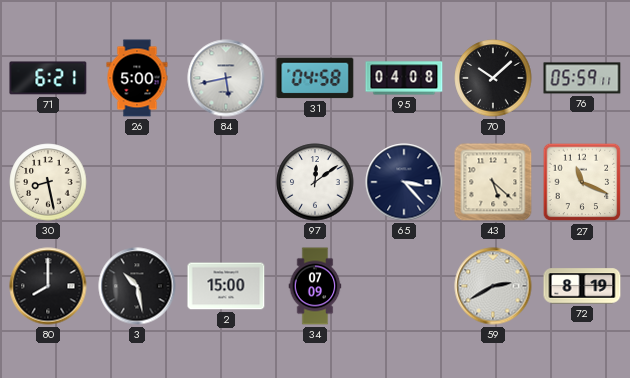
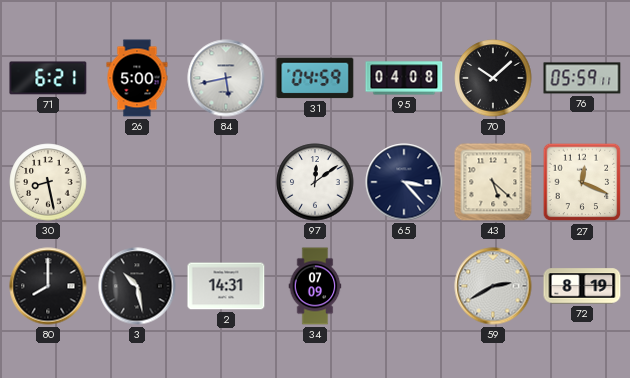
31: 04:58 -> 04:59 (315, 78)
27: 11:19 -> 12:19 (582, 182)
2: 15:00 -> 14:31 (226, 286)
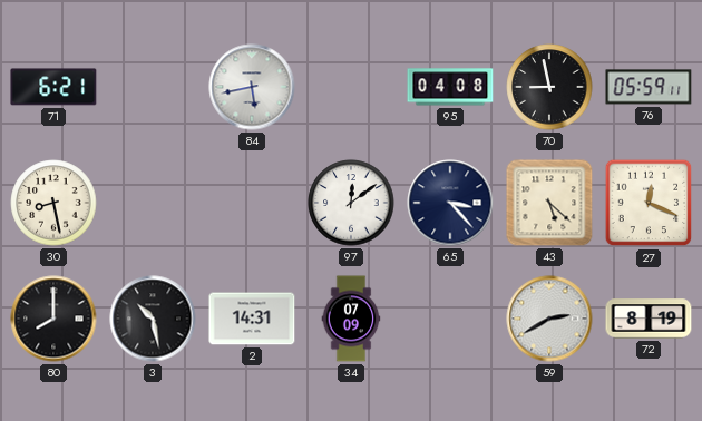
26: 5:00 -> none (137, 78)
31: 04:59 -> none (315, 78)
70: 10:08 -> 8:58 (549, 87)
